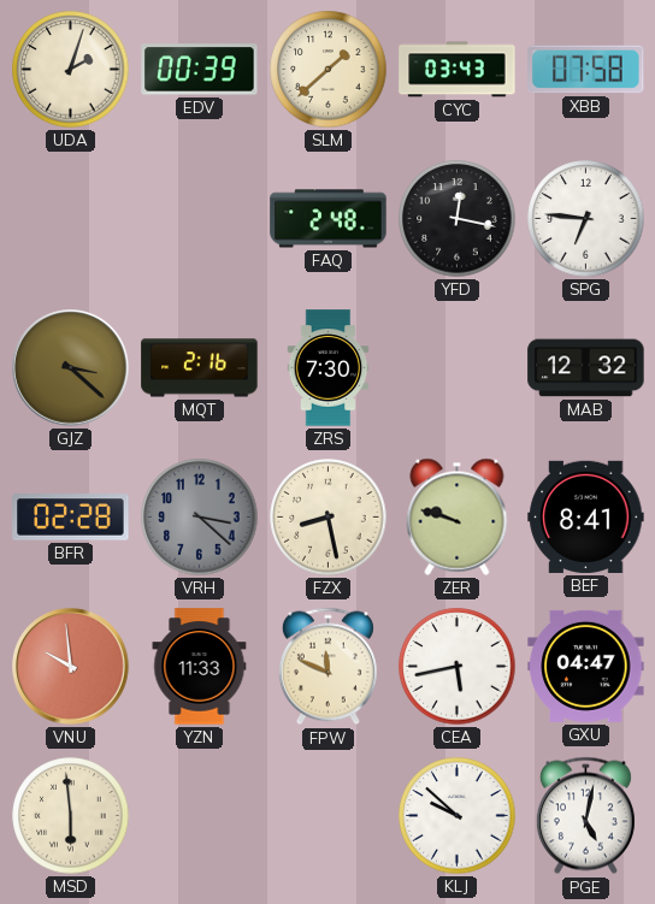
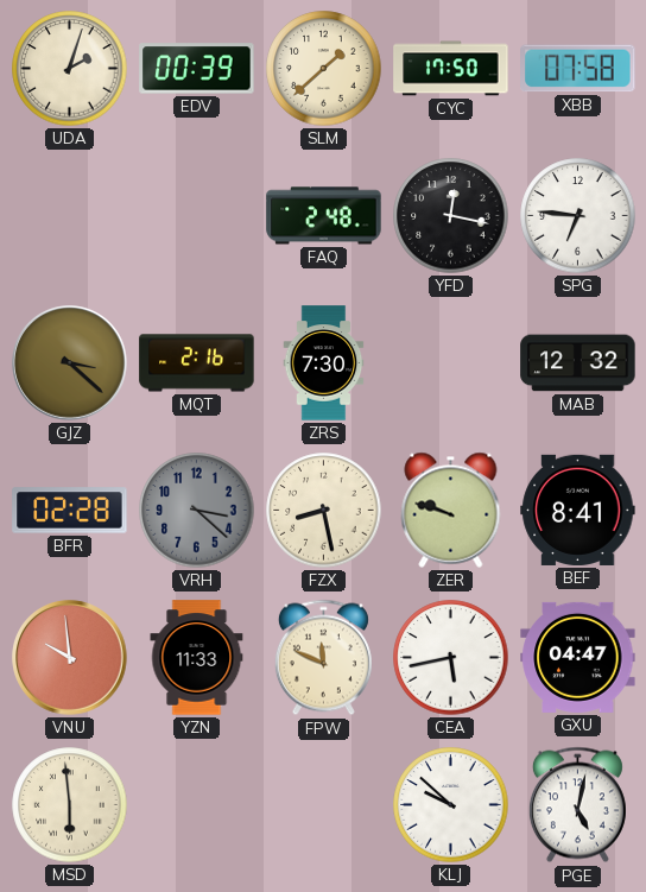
CYC: 03:43 -> 17:50 (451, 69)
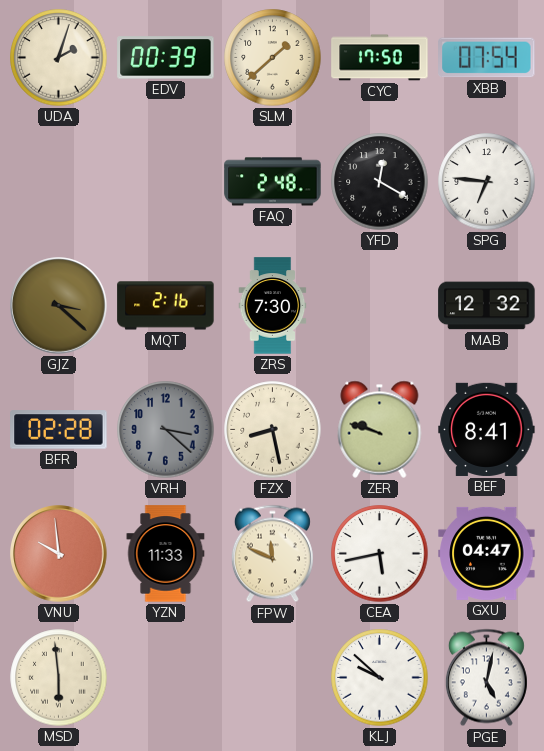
XBB: 07:58 -> 07:54 (487, 58)
YFD: 12:17 -> 12:20 (380, 182)
